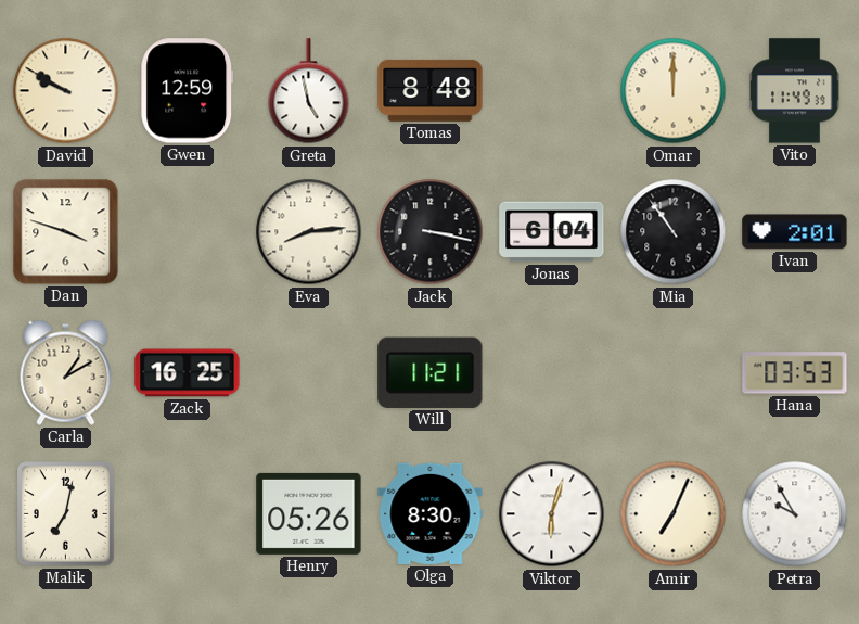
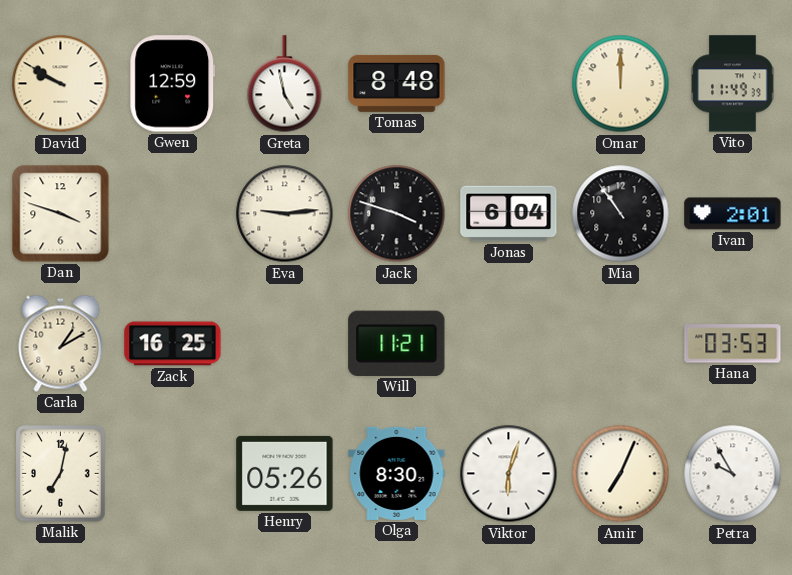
Eva: 8:14 -> 9:14 (285, 214)
Jack: 3:17 -> 3:48 (397, 214)
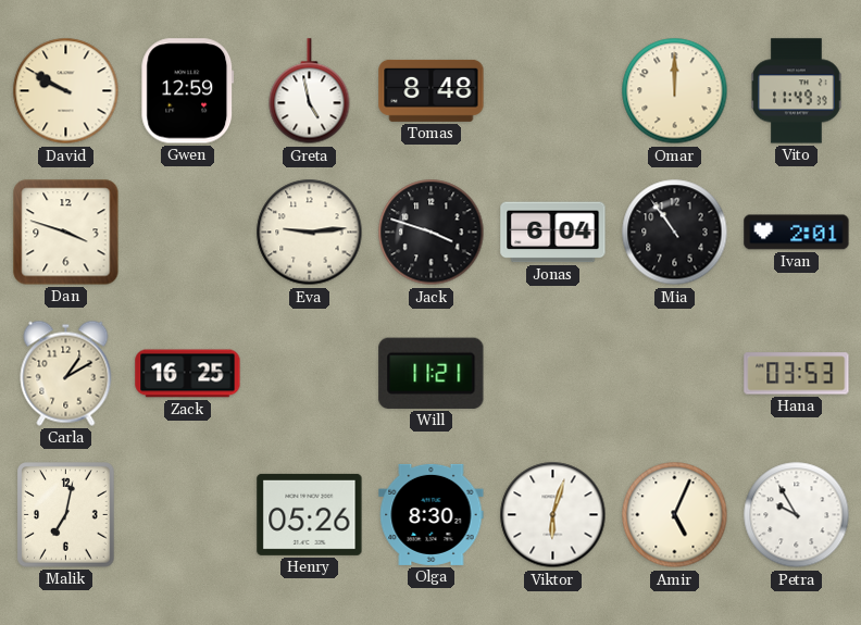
Amir: 7:04 -> 5:04 (675, 515)
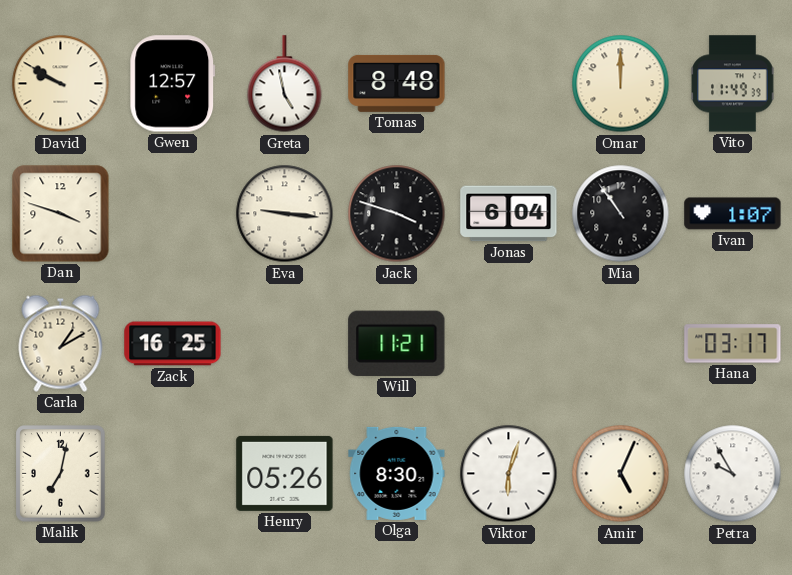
Gwen: 12:59 -> 12:57 (173, 84)
Eva: 9:14 -> 9:16 (285, 214)
Ivan: 2:01 -> 1:07 (733, 214)
Hana: 03:53 -> 03:17 (733, 344)
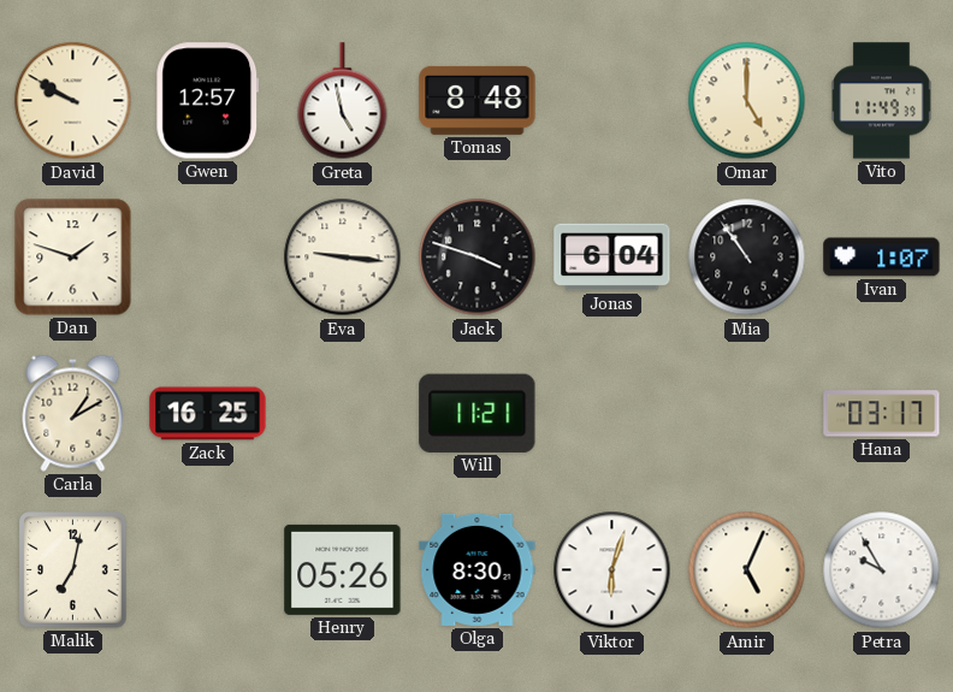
Omar: 12:00 -> 5:00 (747, 101)
Dan: 3:48 -> 1:48 (73, 258)
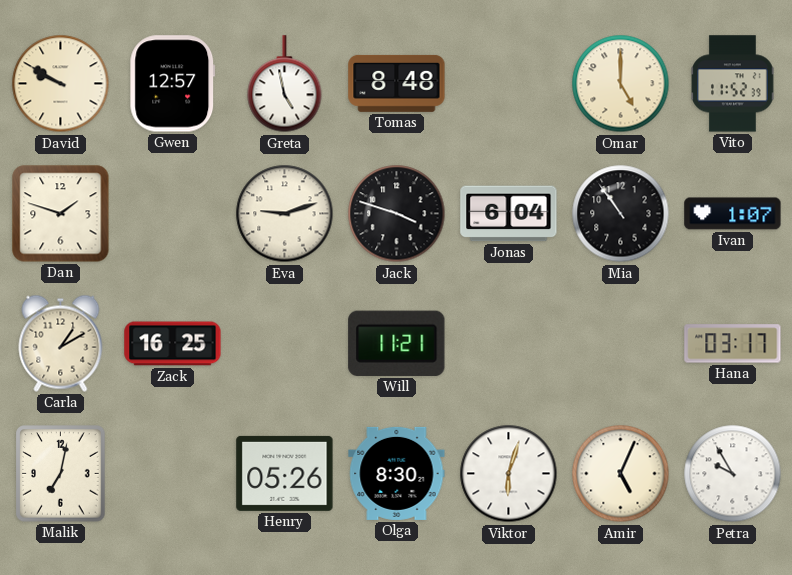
Vito: 11:49 -> 11:52 (733, 84)
Eva: 9:16 -> 9:12 (285, 214)
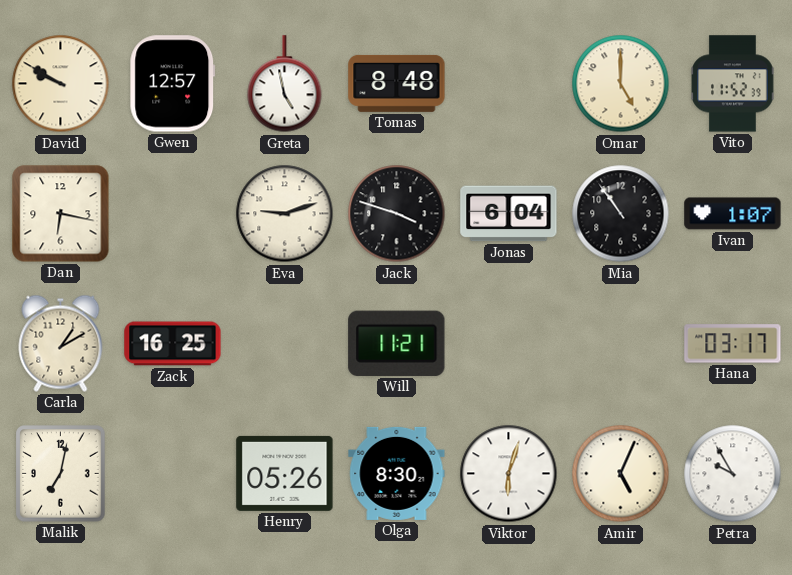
Dan: 1:48 -> 6:17 (61, 214)
